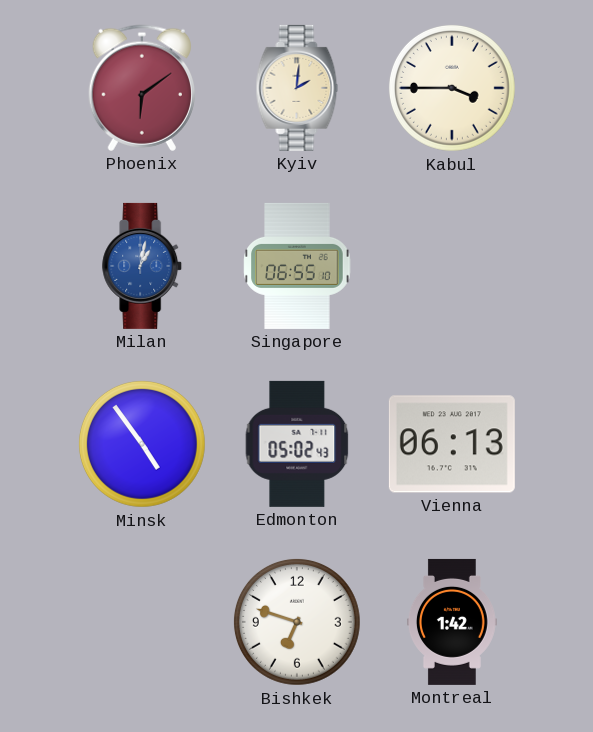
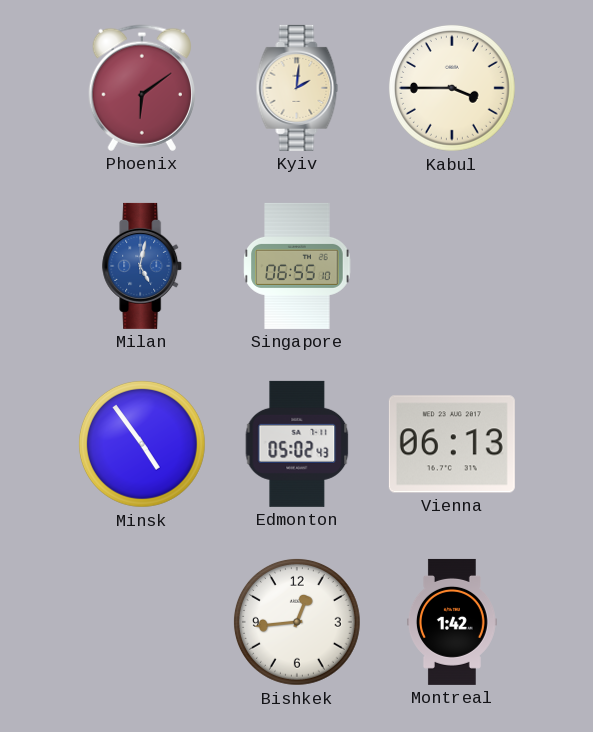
Milan: 1:02 -> 5:02 (143, 266)
Bishkek: 6:48 -> 12:44 (297, 622)
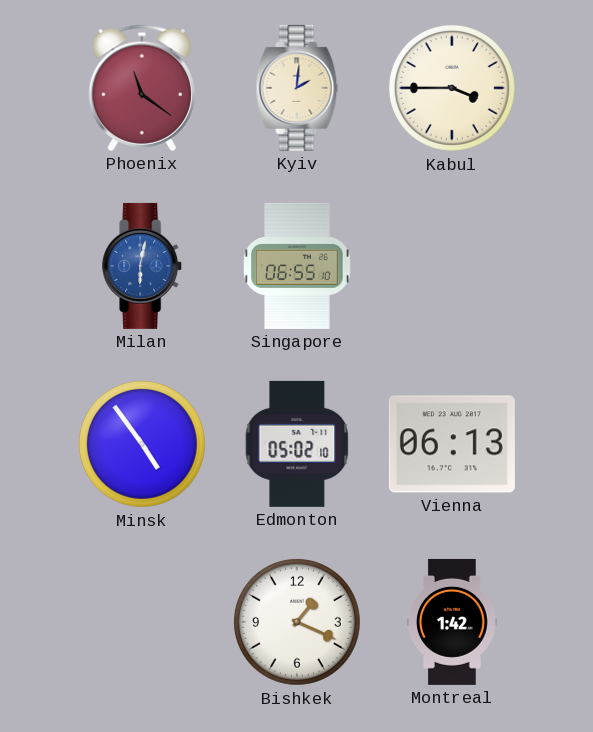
Phoenix: 6:09 -> 11:21 (142, 88)
Milan: 5:02 -> 6:02 (143, 266)
Edmonton: 05:02:43 -> 05:02:10 (297, 444)
Bishkek: 12:44 -> 1:19 (297, 622)
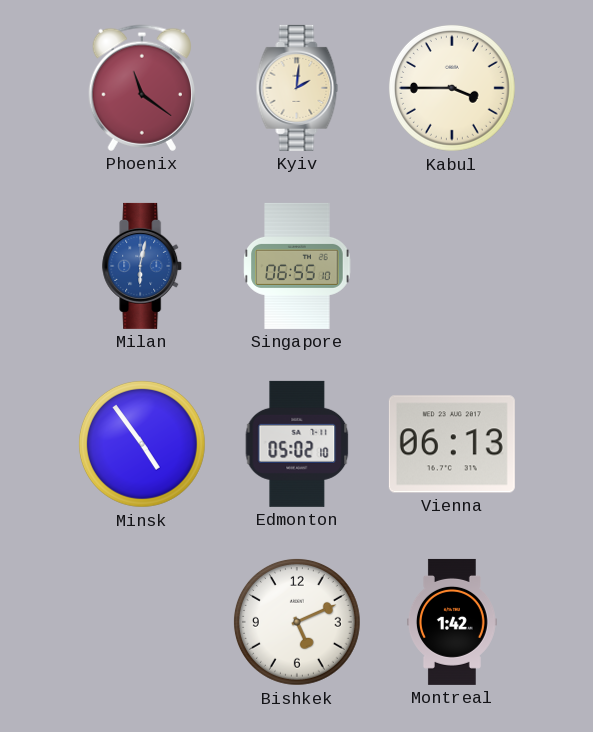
Bishkek: 1:19 -> 5:11 (297, 622)
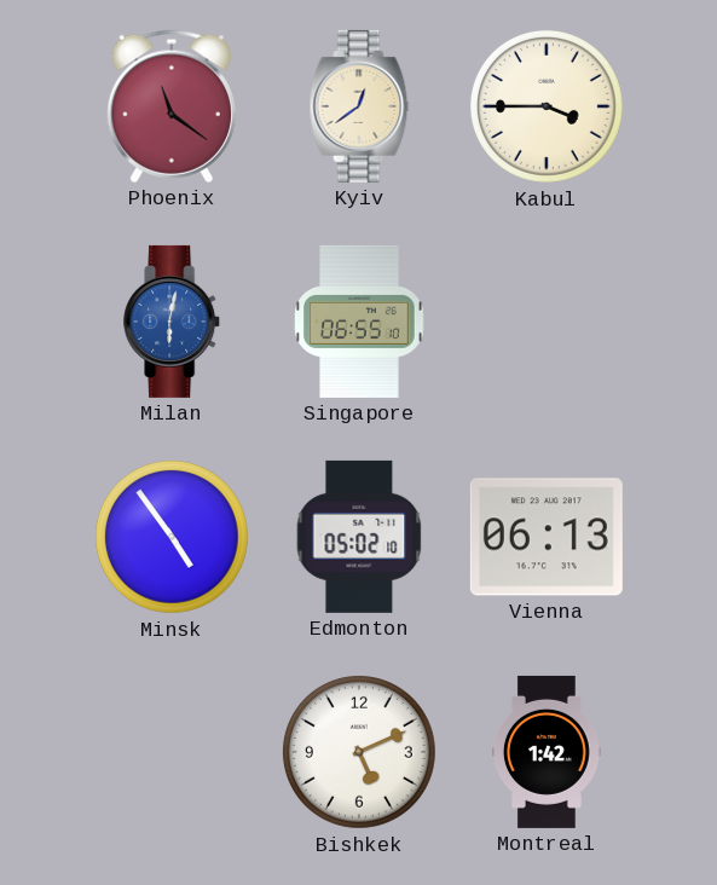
Kyiv: 2:01 -> 12:39 (359, 106)
